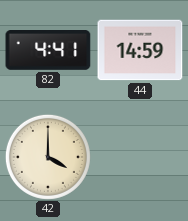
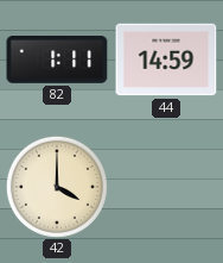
82: 4:41 -> 1:11 (57, 61)
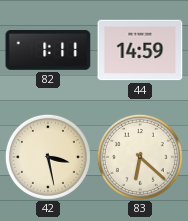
42: 4:00 -> 3:28 (48, 157)
83: none -> 6:22 (140, 157)
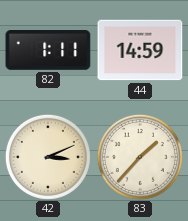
42: 3:28 -> 3:11 (48, 157)
83: 6:22 -> 1:37 (140, 157)
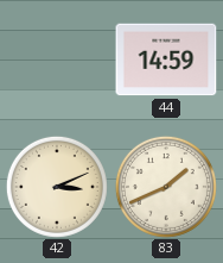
82: 1:11 -> none (48, 51)
83: 1:37 -> 1:41 (166, 187)
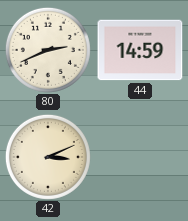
80: none -> 2:41 (48, 50)
83: 1:41 -> none (166, 187)
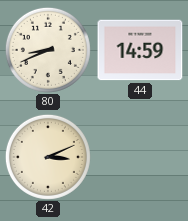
80: 2:41 -> 8:41 (48, 50)
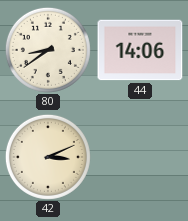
80: 8:41 -> 8:39 (48, 50)
44: 14:59 -> 14:06 (140, 50)
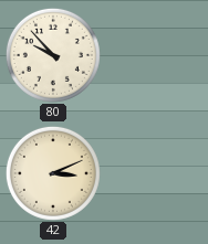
80: 8:39 -> 9:53 (53, 55)
44: 14:06 -> none (140, 50)
